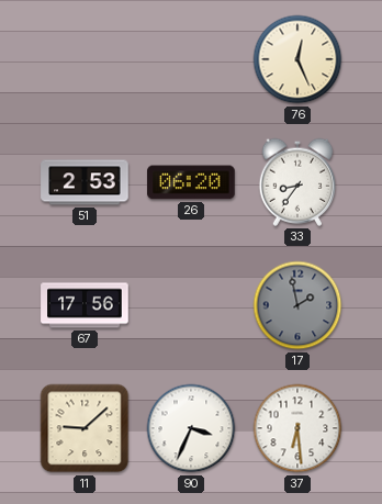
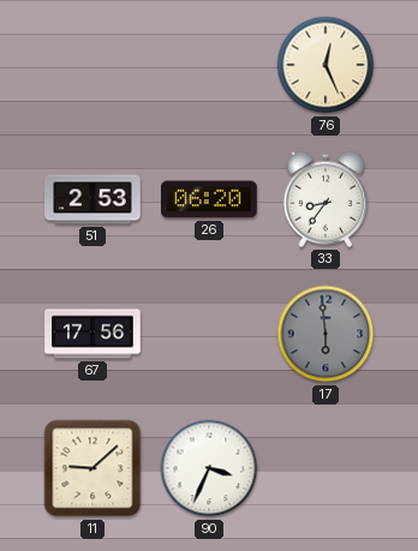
17: 1:58 -> 5:59 (326, 334)
37: 6:29 -> none (297, 428)
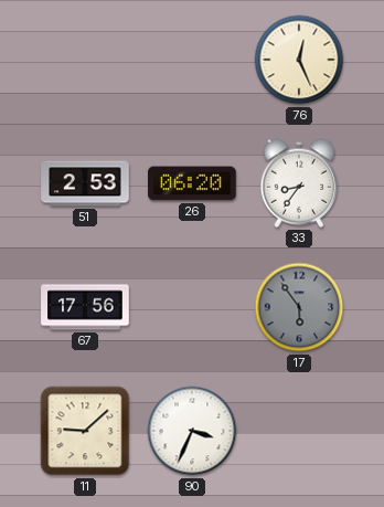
17: 5:59 -> 5:54 (299, 307)
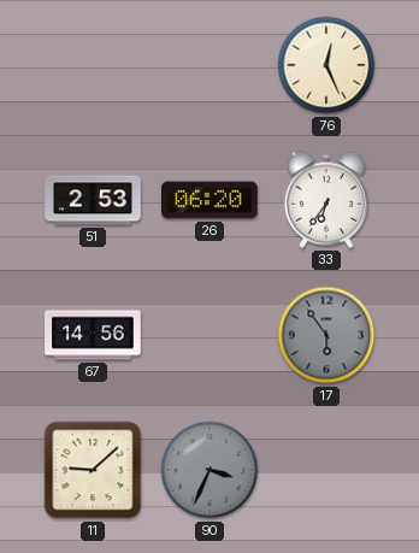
33: 8:36 -> 6:36 (326, 200)
67: 17:56 -> 14:56 (93, 335)
90 dial: white -> grey (209, 470)
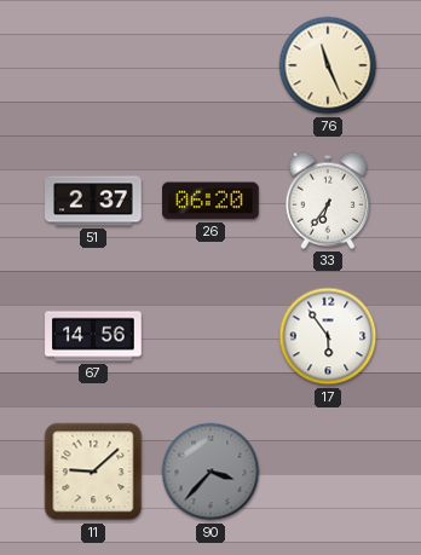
76: 12:26 -> 11:26 (328, 65)
51: 2:53 -> 2:37 (93, 201)
17 dial: grey -> white (328, 336)
90: 3:34 -> 3:37 (211, 472)
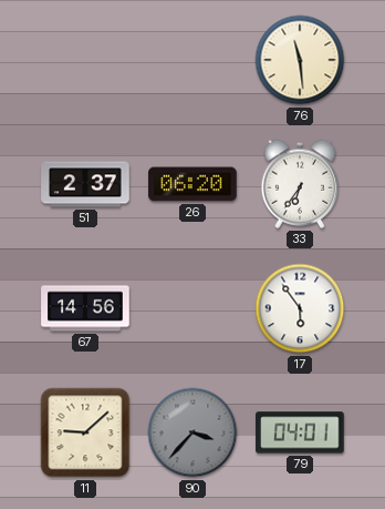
76: 11:26 -> 11:29 (300, 60)
79: none -> 04:01 (300, 432)
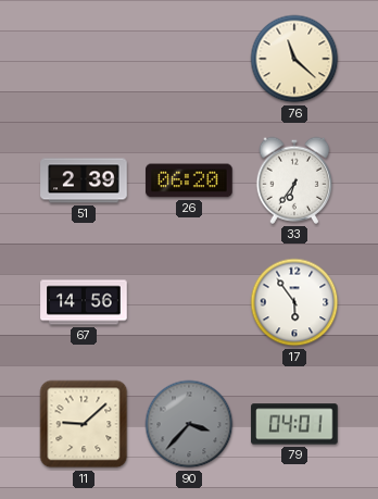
76: 11:29 -> 11:22 (294, 59)
51: 2:37 -> 2:39 (84, 180)
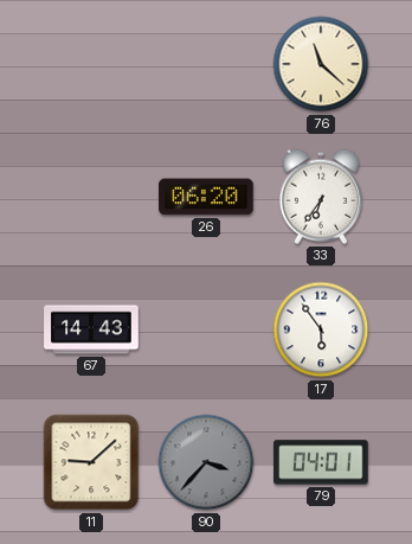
51: 2:39 -> none (84, 180)
67: 14:56 -> 14:43 (91, 329)
